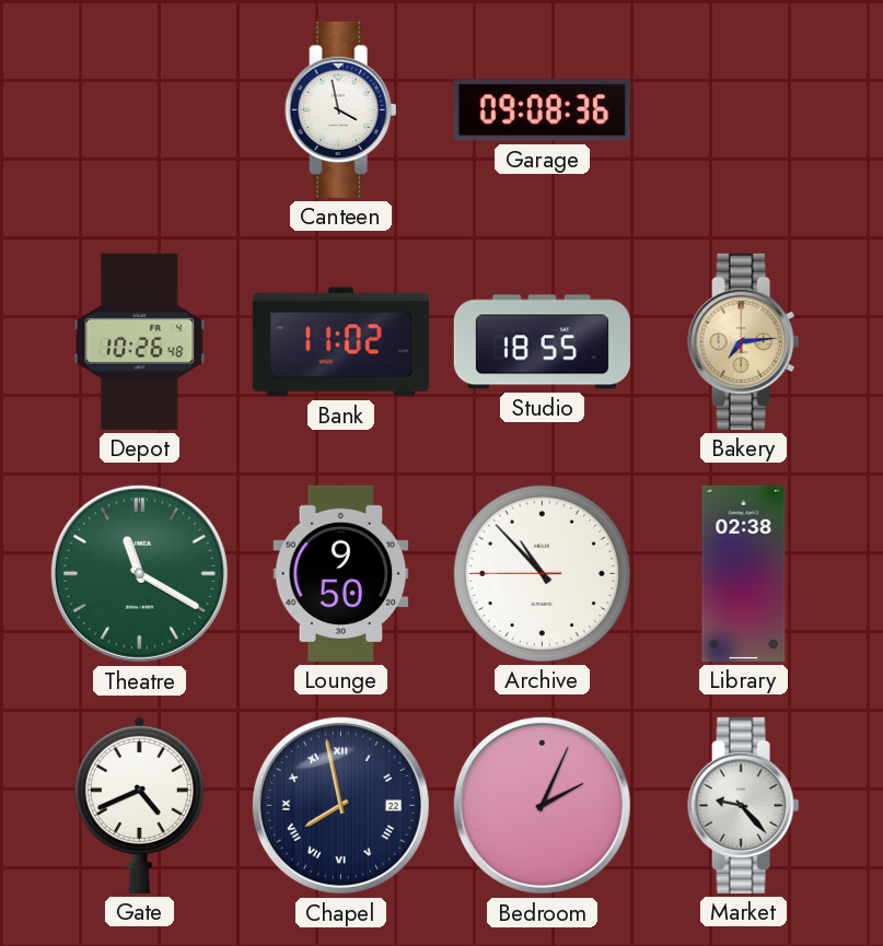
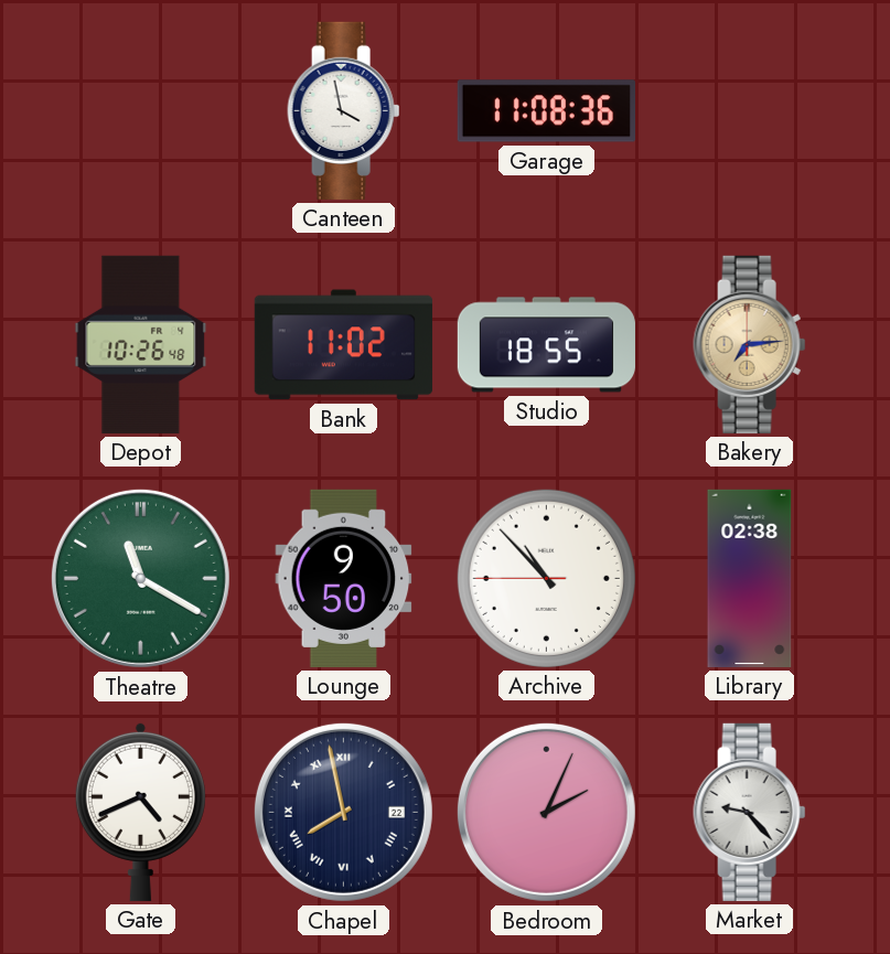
Garage: 09:08 -> 11:08 (546, 111)
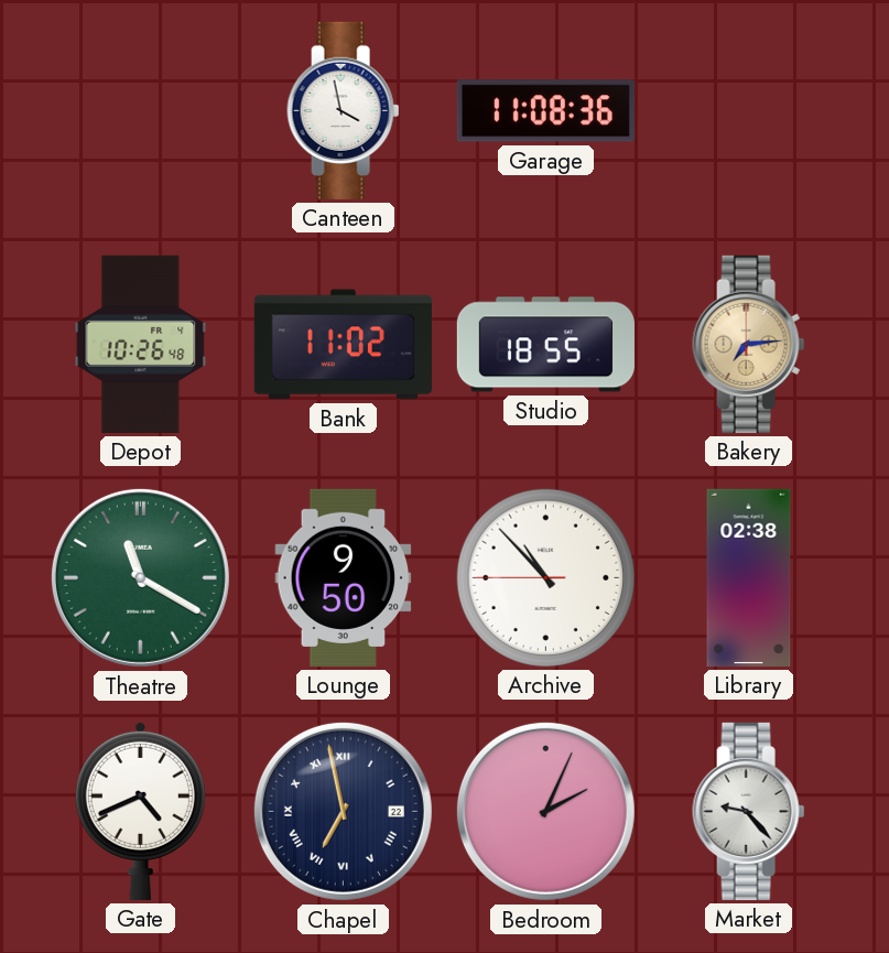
Chapel: 7:58 -> 6:58 (343, 811)
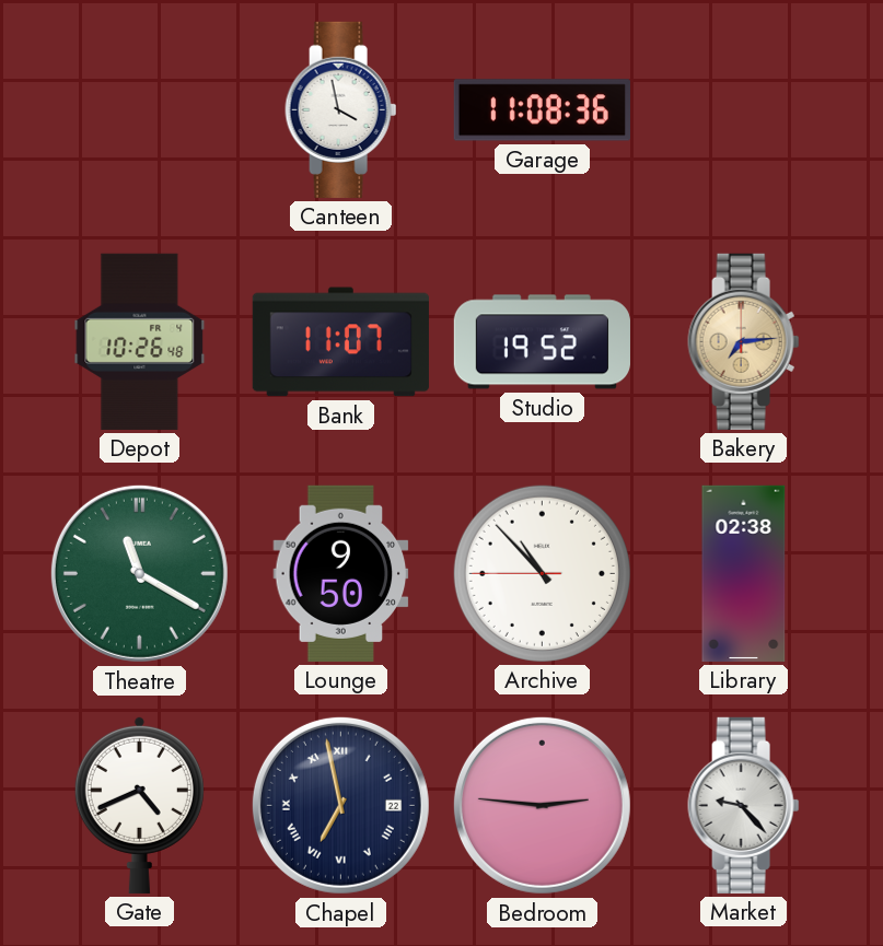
Bank: 11:02 -> 11:07 (340, 342)
Studio: 18:55 -> 19:52 (542, 342)
Bedroom: 2:04 -> 2:46 (542, 805)
